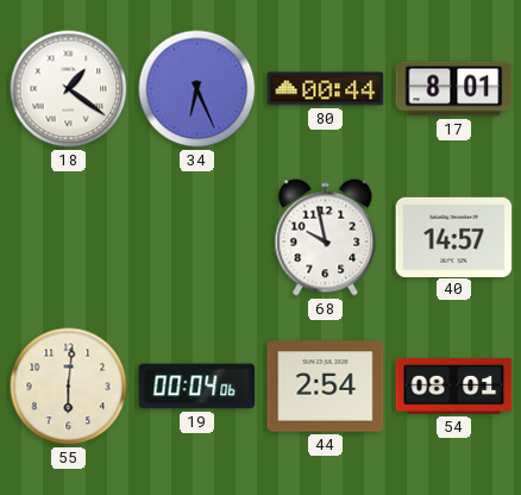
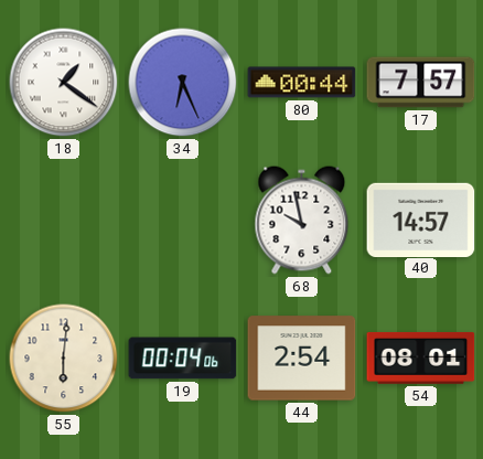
17: 8:01 -> 7:57 (421, 83)
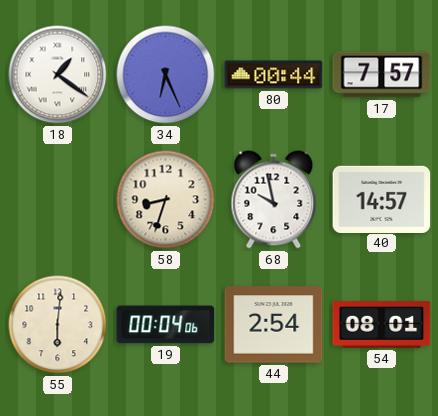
58: none -> 8:33 (166, 200)
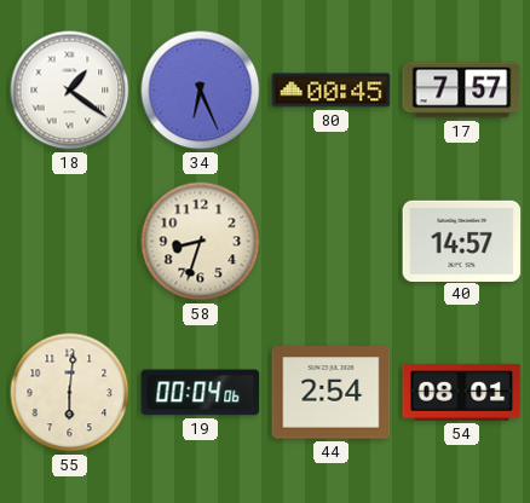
80: 00:44 -> 00:45 (332, 91)
68: 9:58 -> none (274, 200)
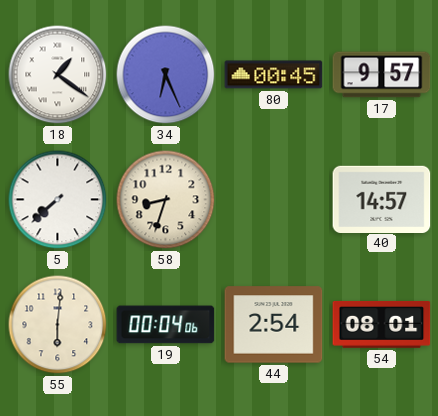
17: 7:57 -> 9:57 (382, 75)
5: none -> 7:38 (58, 200)
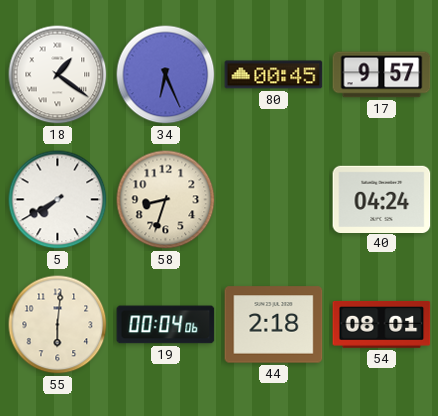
5: 7:38 -> 7:40 (58, 200)
40: 14:57 -> 04:24 (382, 199)
44: 2:54 -> 2:18 (274, 325)
